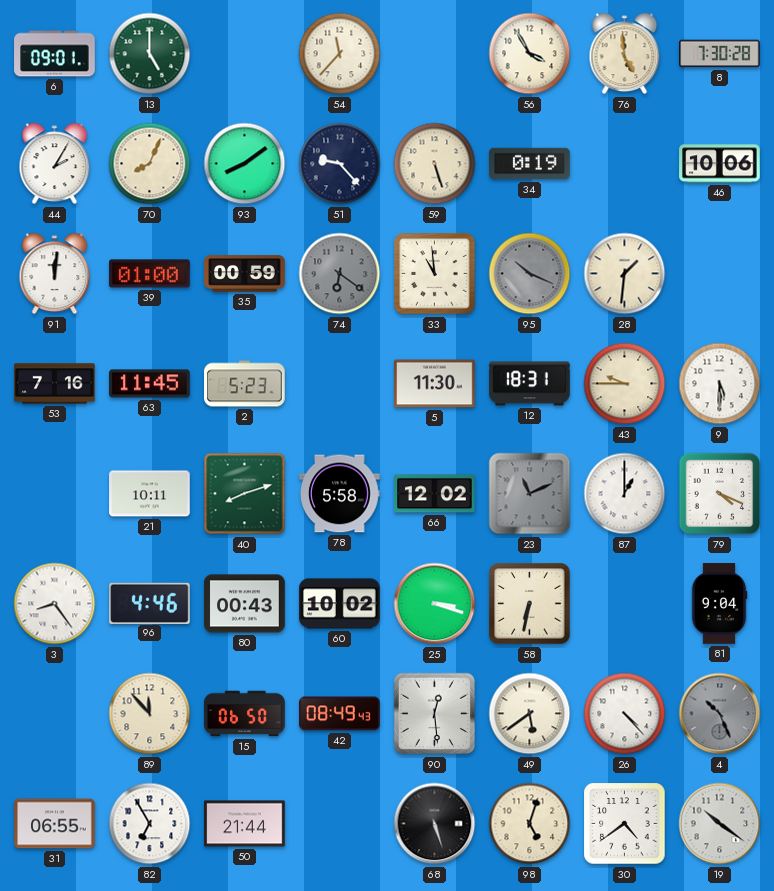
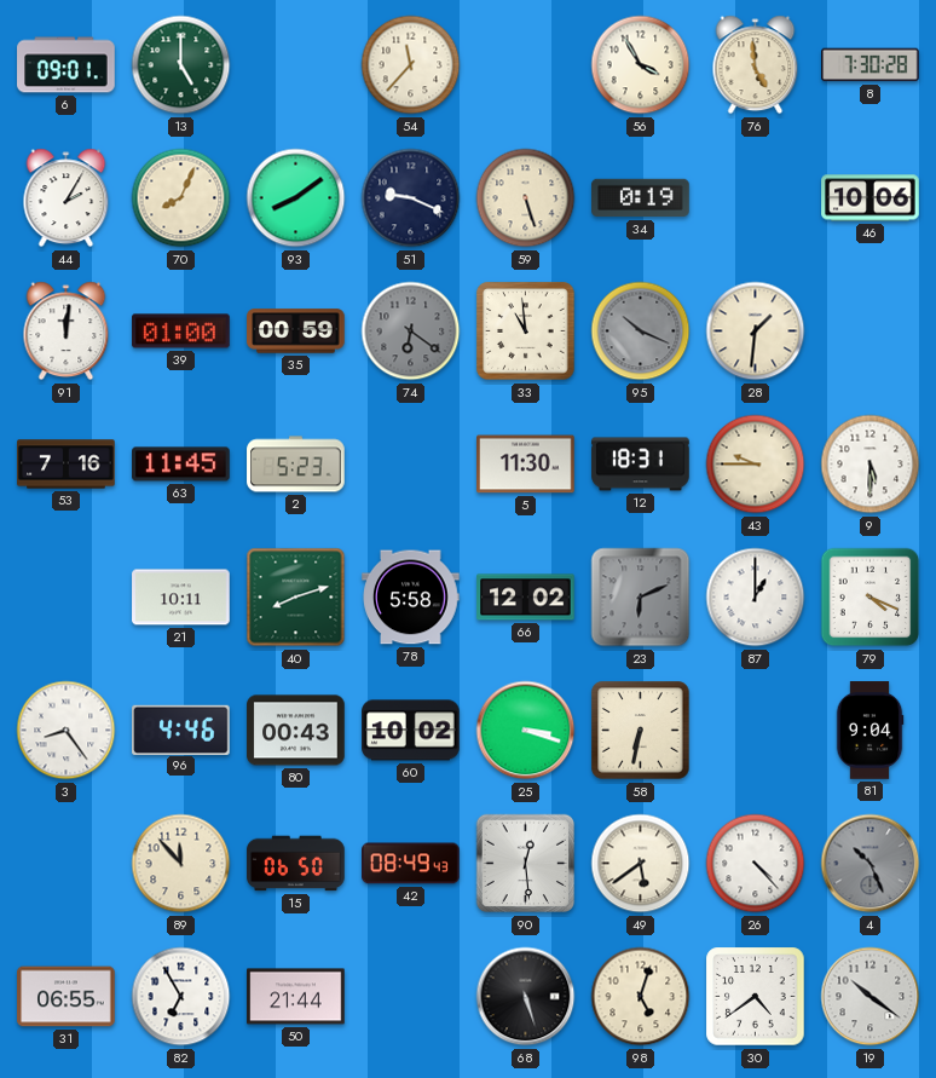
51: 9:23 -> 9:19 (411, 198)
23: 11:11 -> 6:11 (641, 598)
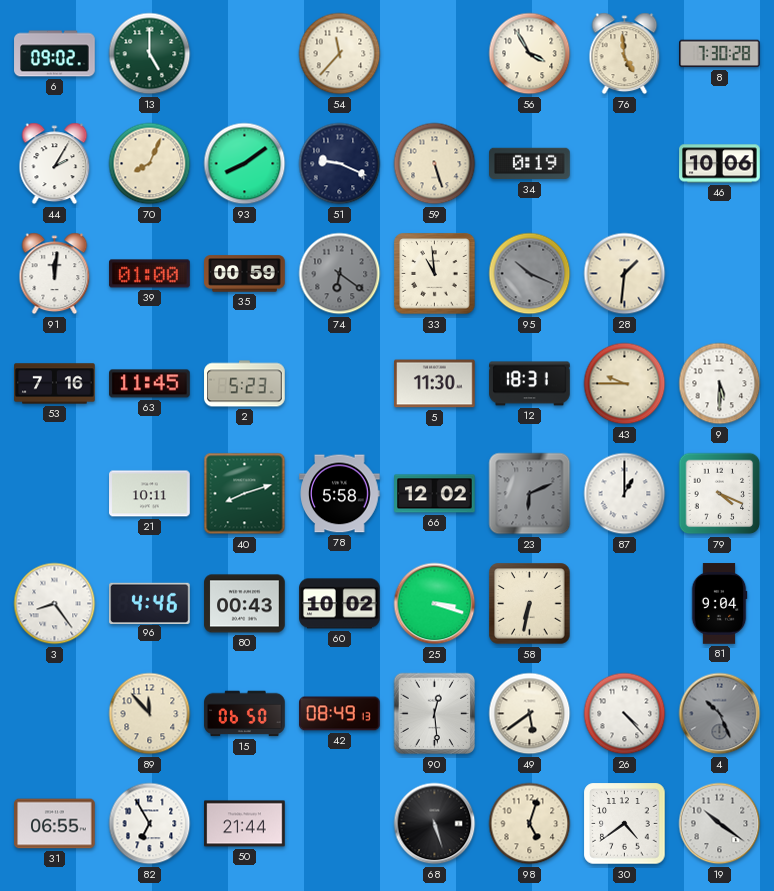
6: 09:01 -> 09:02 (55, 54)
42: 08:49:43 -> 08:49:13 (340, 714)
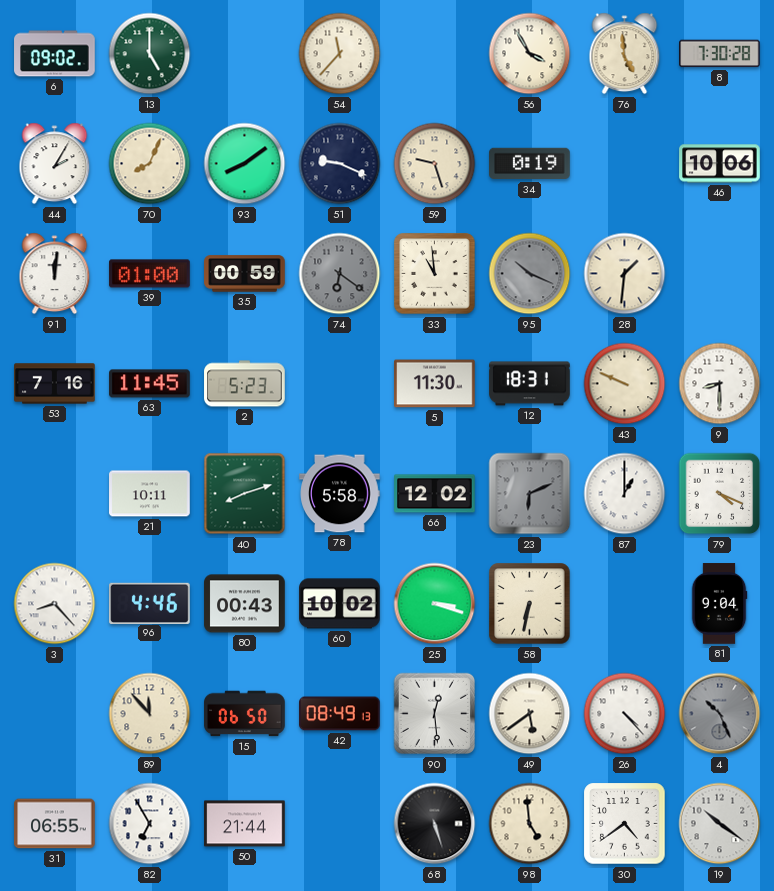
59: 5:27 -> 9:27 (435, 164)
43: 9:45 -> 9:49 (625, 384)
9: 5:30 -> 8:30 (720, 384)
3: 8:24 -> 8:23 (55, 604)
98: 5:03 -> 4:59 (530, 824)
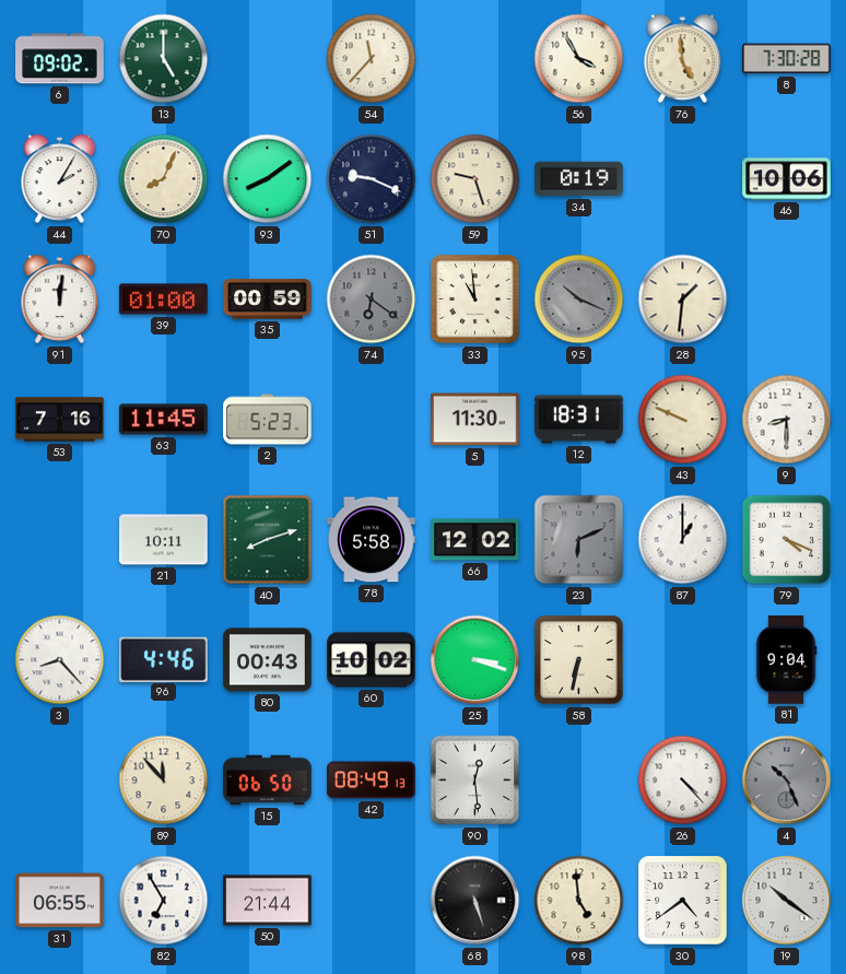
49: 5:39 -> none (530, 714)
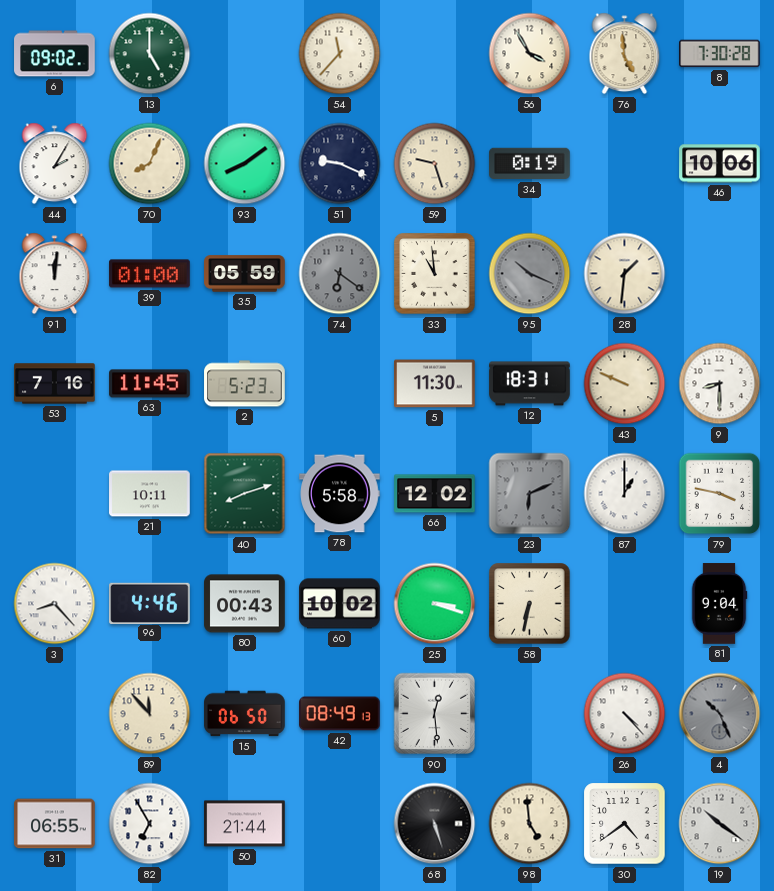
35: 00:59 -> 05:59 (245, 274)
79: 4:19 -> 3:47 (720, 494)
